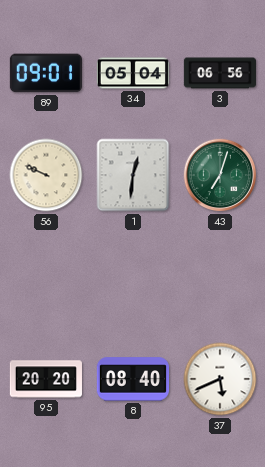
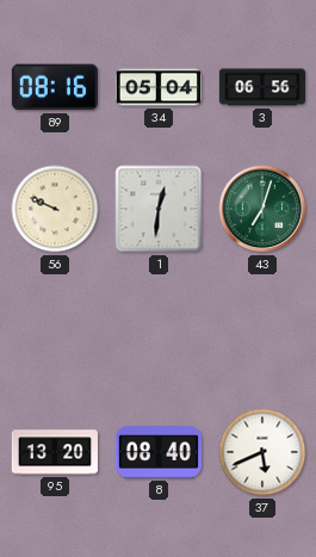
89: 09:01 -> 08:16 (55, 87)
95: 20:20 -> 13:20 (55, 452)
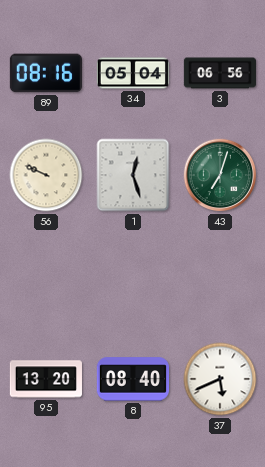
1: 12:31 -> 12:27 (133, 175)
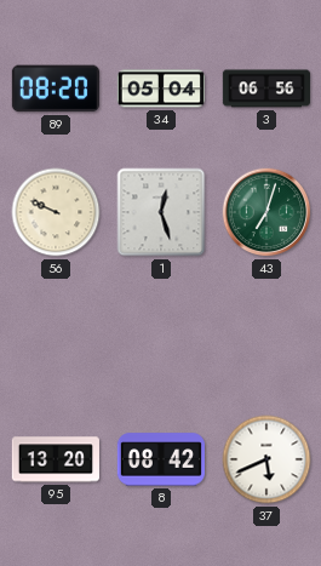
89: 08:16 -> 08:20 (56, 88)
8: 08:40 -> 08:42 (160, 459)
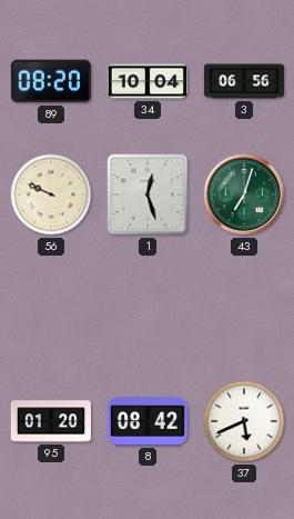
34: 05:04 -> 10:04 (148, 81)
95: 13:20 -> 01:20 (51, 421)
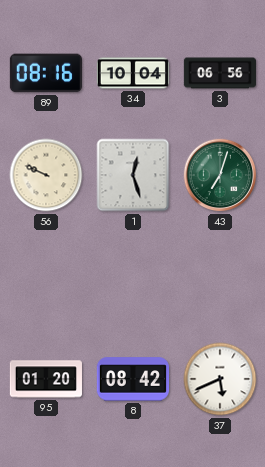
89: 08:20 -> 08:16 (46, 73)
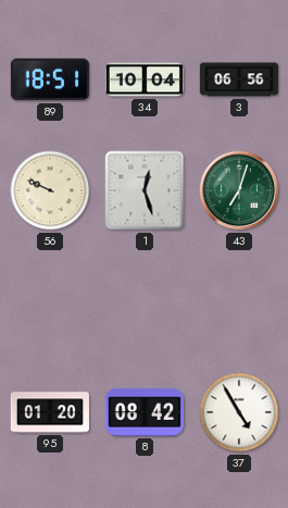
89: 08:16 -> 18:51 (50, 79)
37: 5:41 -> 4:55 (239, 412)
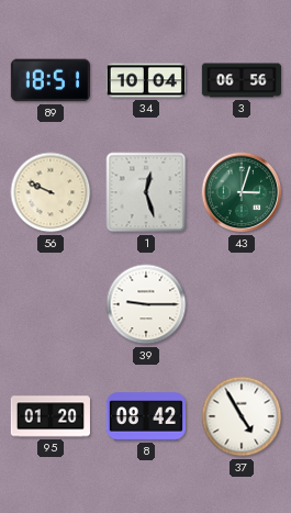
43: 7:03 -> 3:03 (242, 192)
39: none -> 9:15 (146, 304)
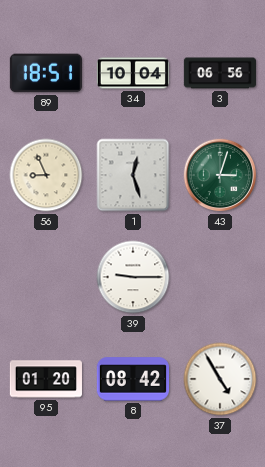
56: 9:49 -> 8:56 (46, 175)
